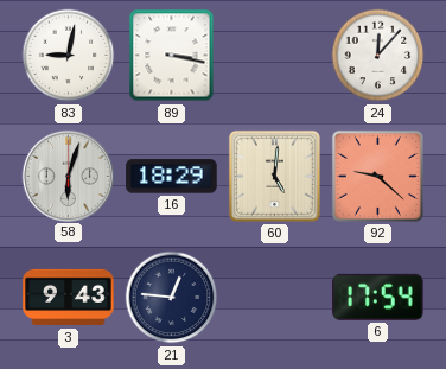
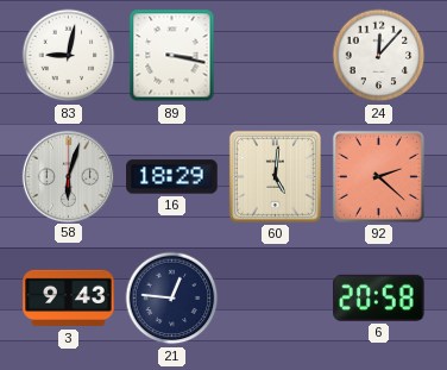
92: 9:22 -> 2:22 (378, 176)
6: 17:54 -> 20:58 (379, 297)
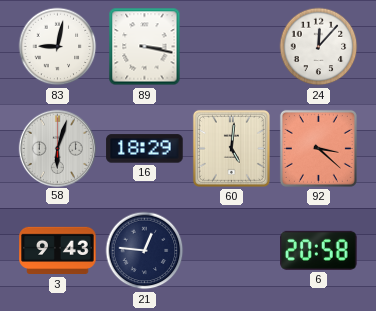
92: 2:22 -> 3:22 (318, 148)
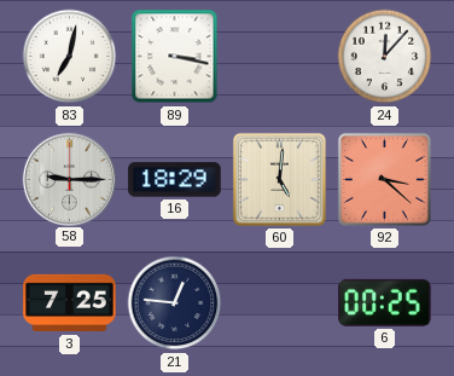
83: 9:02 -> 7:02 (70, 57)
58: 6:03 -> 9:15 (69, 179)
3: 9:43 -> 7:25 (70, 303)
6: 20:58 -> 00:25 (385, 302)
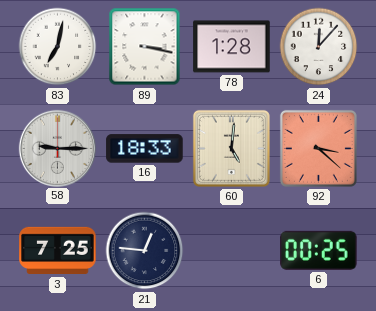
78: none -> 1:28 (232, 47)
16: 18:29 -> 18:33 (145, 149)
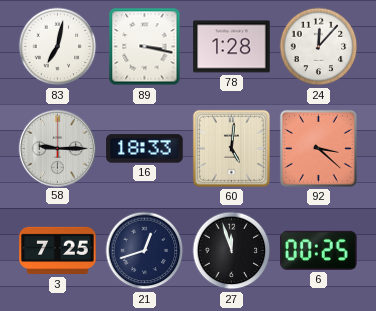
21: 12:46 -> 12:42 (145, 251)
27: none -> 11:57 (232, 251)
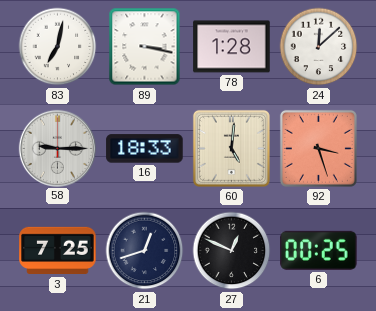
24: 12:07 -> 12:08 (319, 47)
92: 3:22 -> 3:27 (318, 148)
27: 11:57 -> 12:49 (232, 251)
